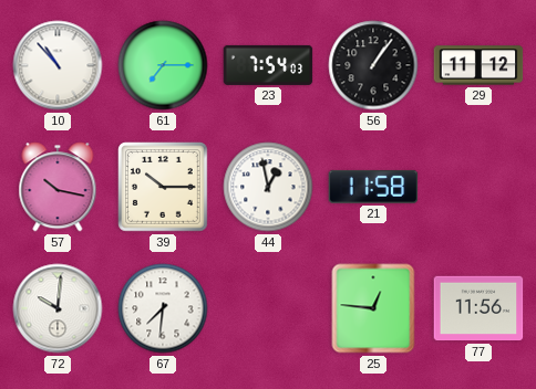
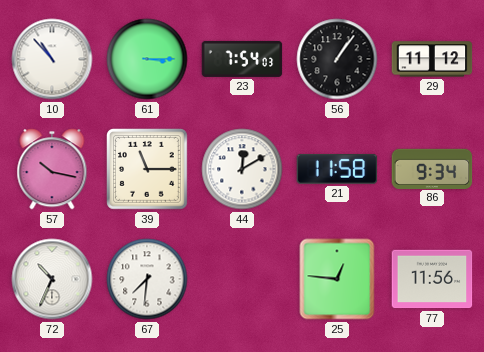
61: 7:15 -> 3:15 (147, 59)
39: 10:15 -> 11:15 (148, 170)
44: 12:58 -> 12:10 (242, 169)
86: none -> 9:34 (432, 168)
72: 10:01 -> 10:34 (52, 279)
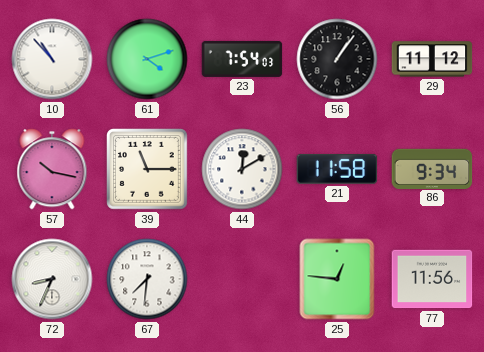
61: 3:15 -> 4:12 (147, 59)
72: 10:34 -> 8:34 (52, 279)
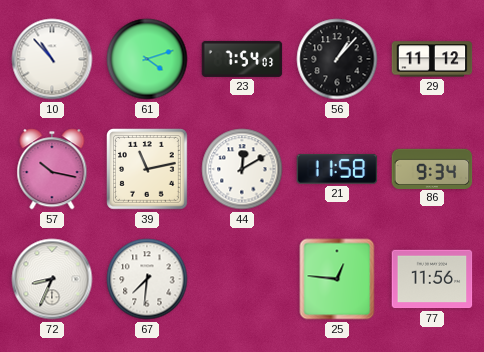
56: 1:06 -> 1:07 (337, 59)
39: 11:15 -> 11:13 (148, 170)
